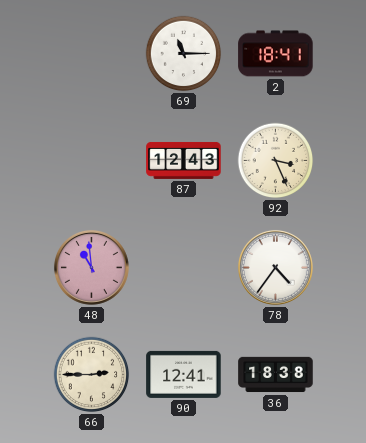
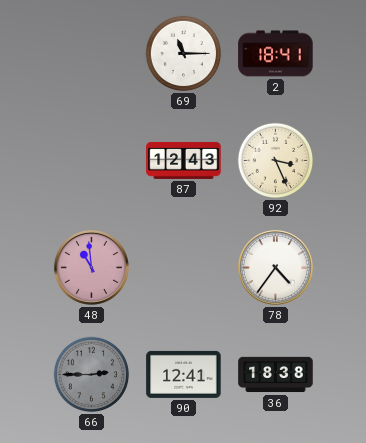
66 dial: cream -> grey (92, 375)
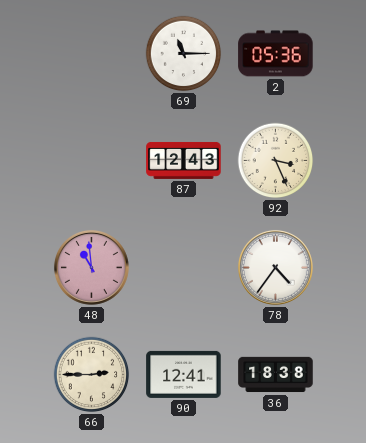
2: 18:41 -> 05:36 (276, 54)
66 dial: grey -> cream (92, 375)
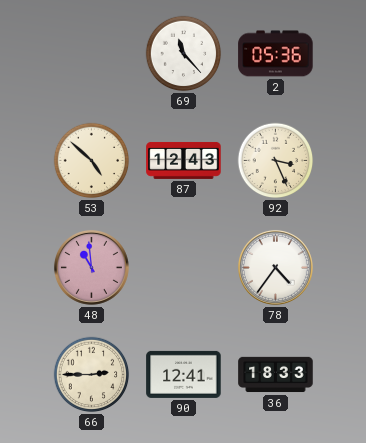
69: 11:15 -> 11:23 (184, 54)
53: none -> 4:52 (92, 161)
36: 18:38 -> 18:33 (276, 375)
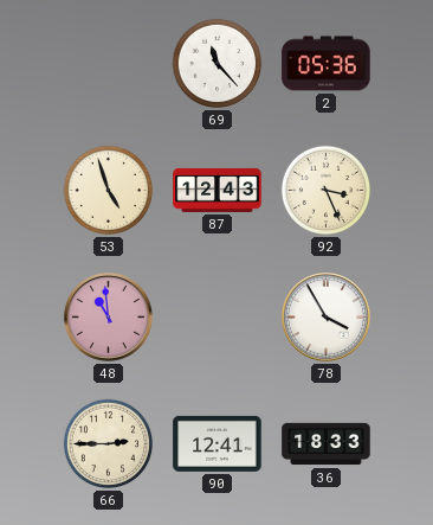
53: 4:52 -> 4:57 (109, 191)
78: 4:36 -> 3:55 (325, 316)
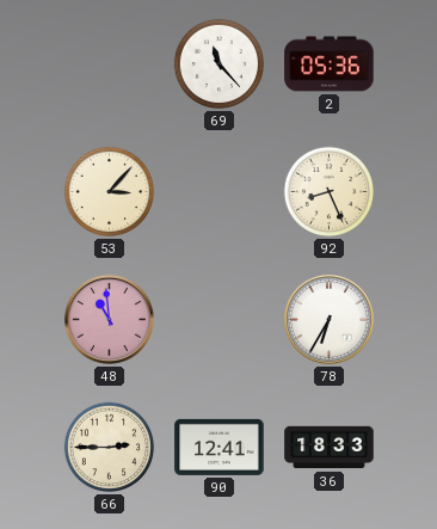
53: 4:57 -> 3:07 (110, 192)
87: 12:43 -> none (218, 190)
92: 3:26 -> 8:26 (330, 192)
78: 3:55 -> 6:35 (328, 319)
